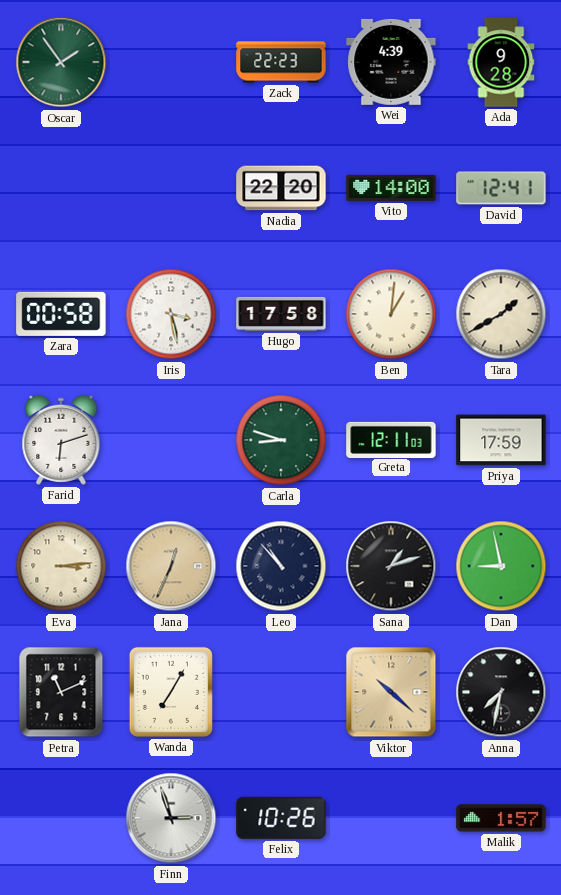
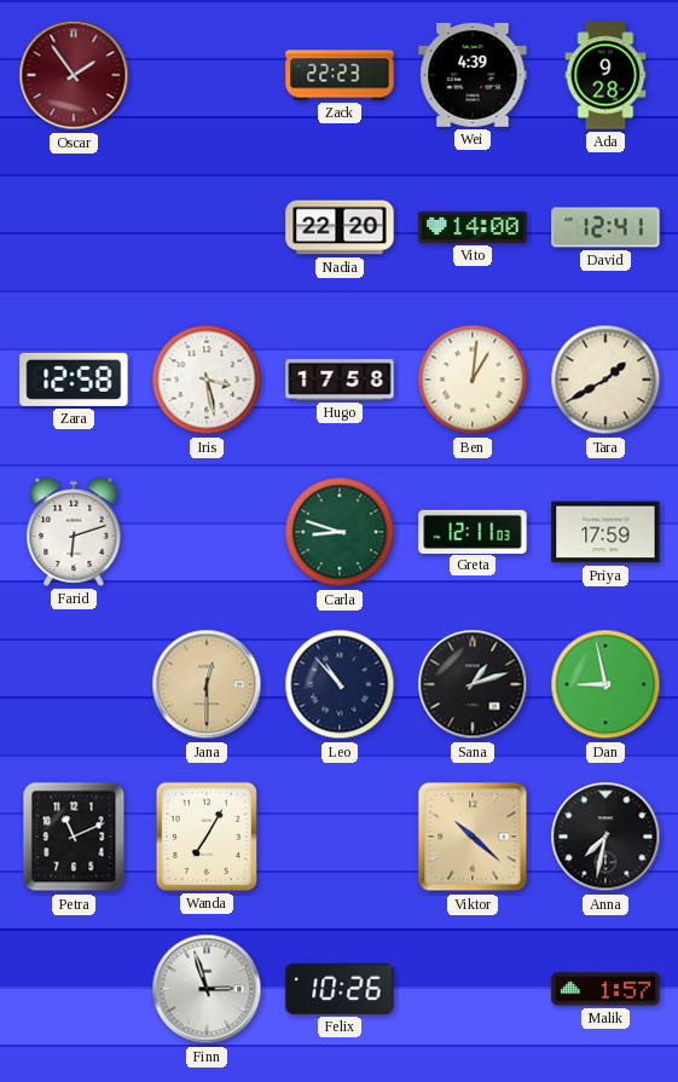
Oscar dial: green -> burgundy (74, 75)
Zara: 00:58 -> 12:58 (74, 380)
Eva: 3:14 -> none (61, 566)
Jana: 12:34 -> 12:30 (207, 684)
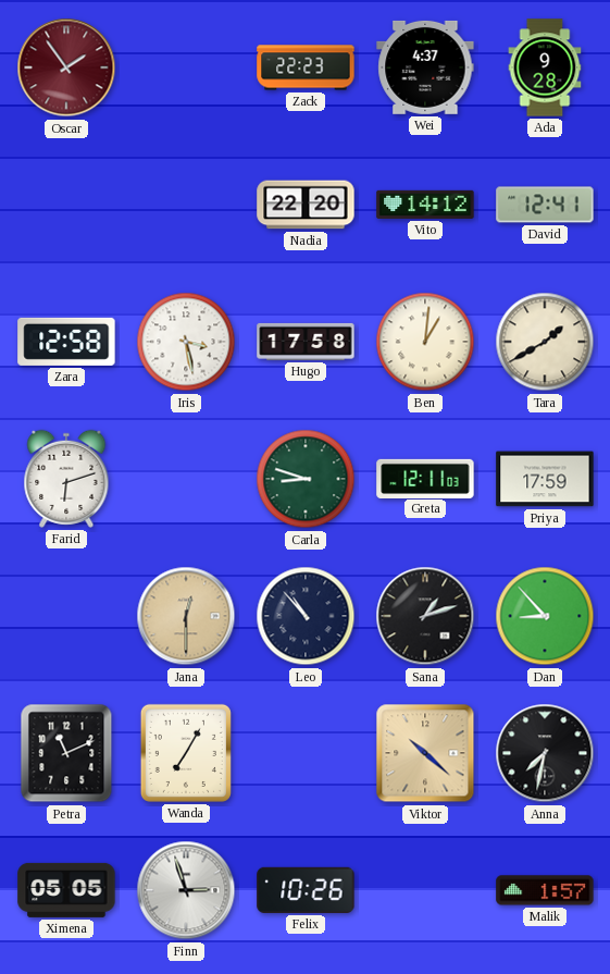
Wei: 4:39 -> 4:37 (425, 67)
Vito: 14:00 -> 14:12 (425, 205)
Dan: 8:58 -> 8:53 (545, 616)
Ximena: none -> 05:05 (66, 890)
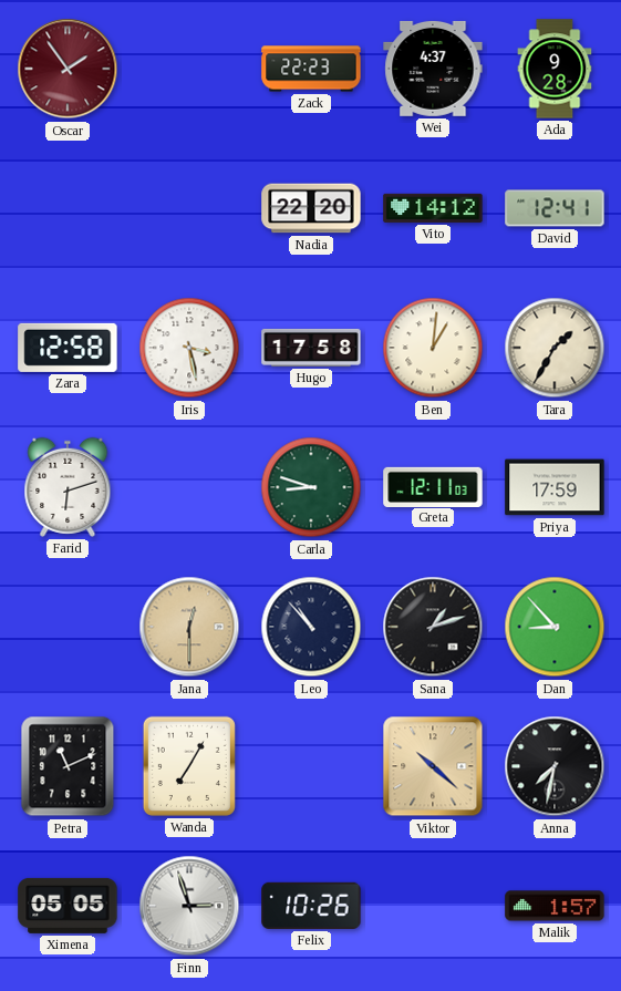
Tara: 1:40 -> 1:35 (555, 348)
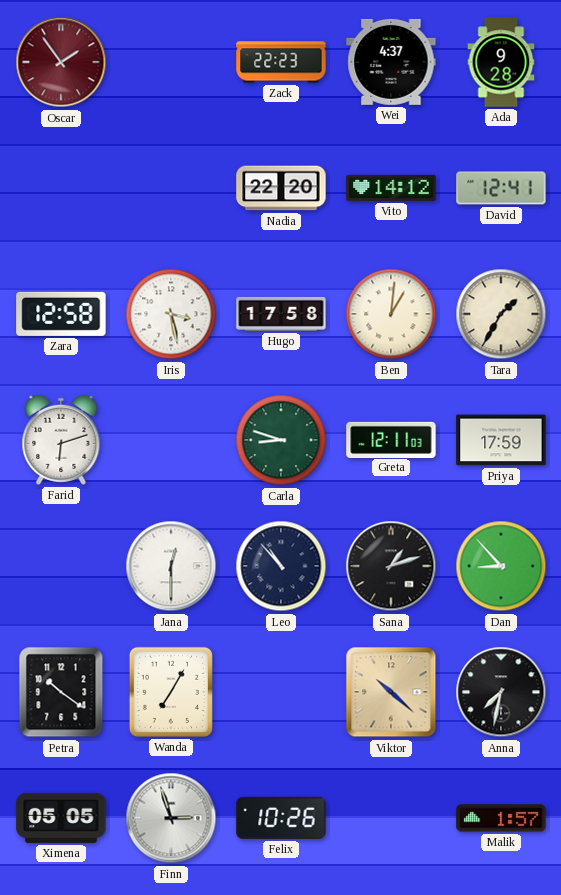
Jana dial: champagne -> white (171, 566)
Petra: 11:11 -> 10:21 (61, 692)
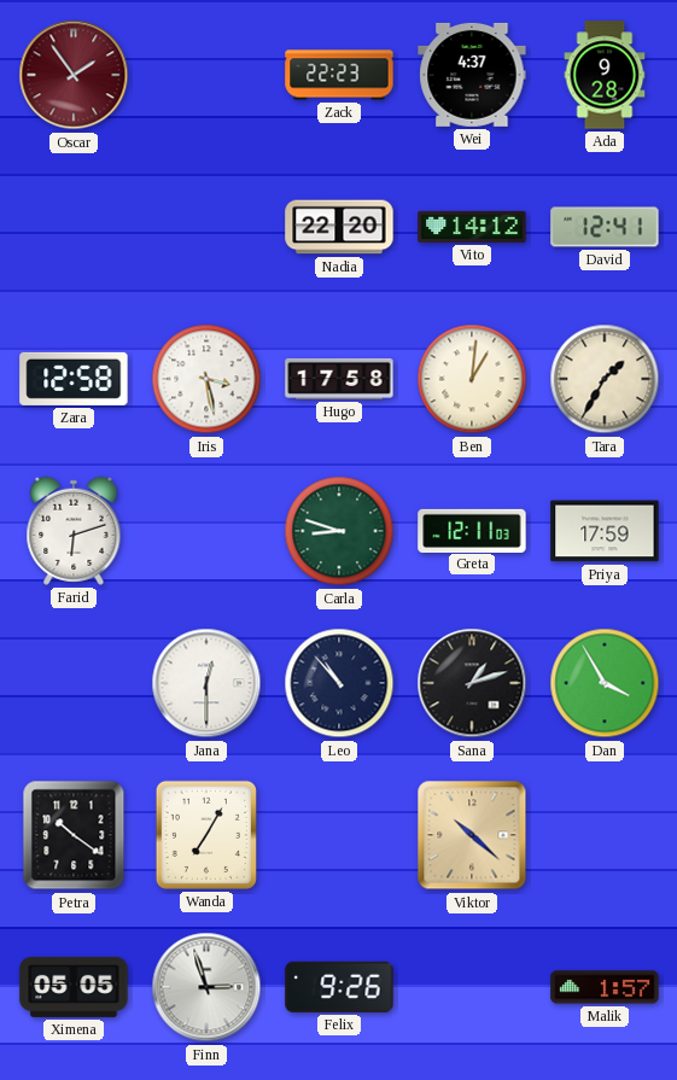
Dan: 8:53 -> 3:55 (605, 683)
Anna: 7:32 -> none (501, 692)
Felix: 10:26 -> 9:26 (339, 987)
